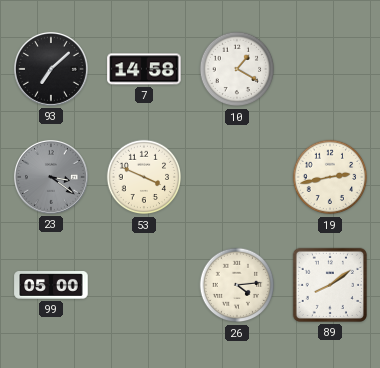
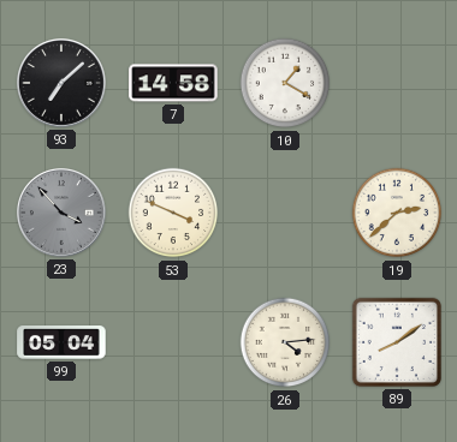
23: 3:21 -> 3:53 (61, 213)
19: 2:43 -> 2:38 (397, 213)
99: 05:00 -> 05:04 (61, 342)
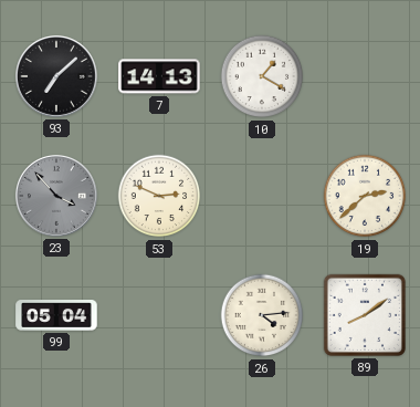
7: 14:58 -> 14:13 (159, 76)
53: 3:49 -> 2:49 (159, 196)
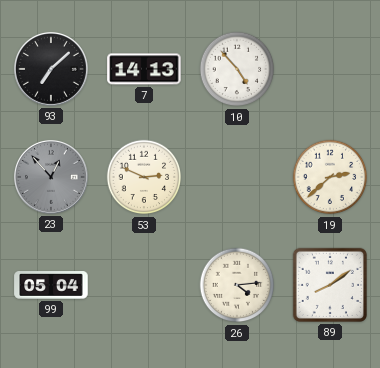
10: 1:20 -> 4:53 (237, 69)
23: 3:53 -> 12:53 (51, 177)
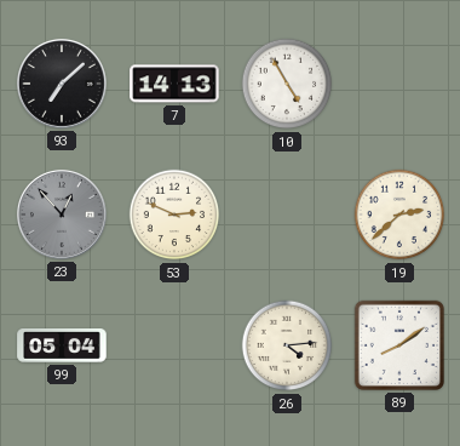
10: 4:53 -> 4:55 (287, 84)
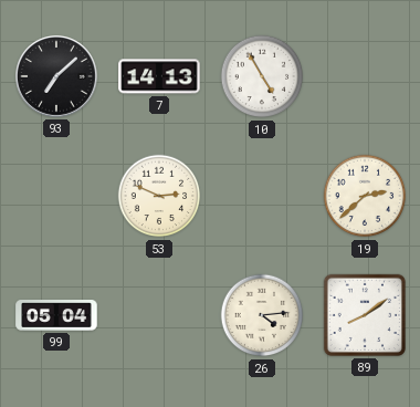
23: 12:53 -> none (62, 215)
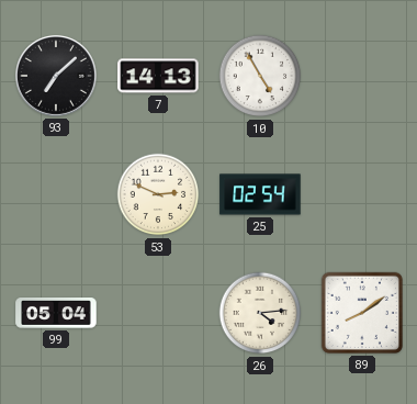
25: none -> 02:54 (260, 194)
19: 2:38 -> none (365, 196)
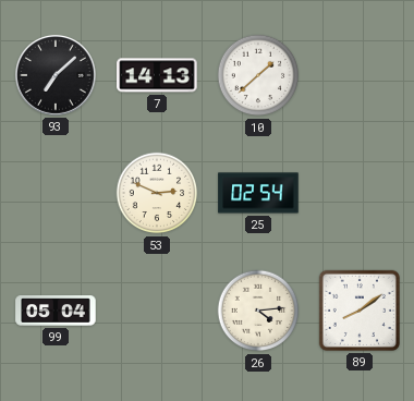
10: 4:55 -> 1:38 (258, 75)
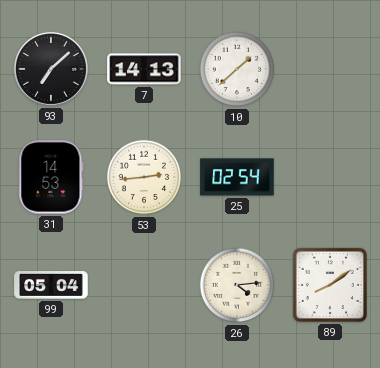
31: none -> 14:53 (51, 177)
53: 2:49 -> 2:44 (144, 177)
